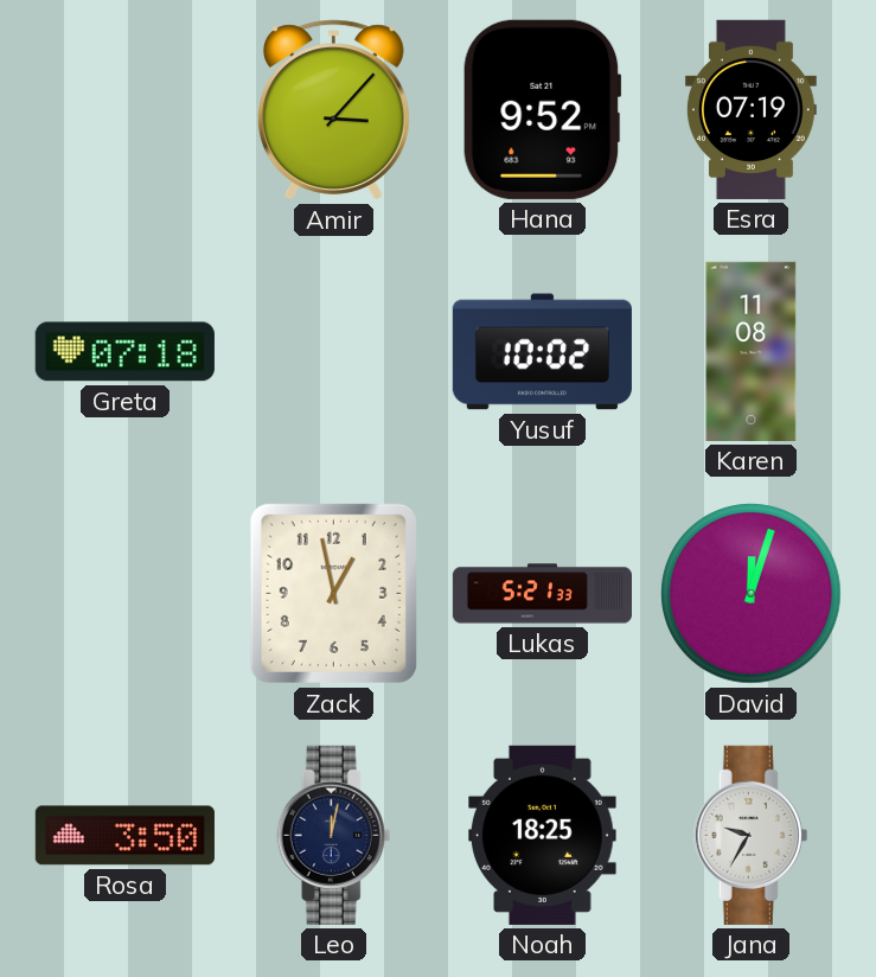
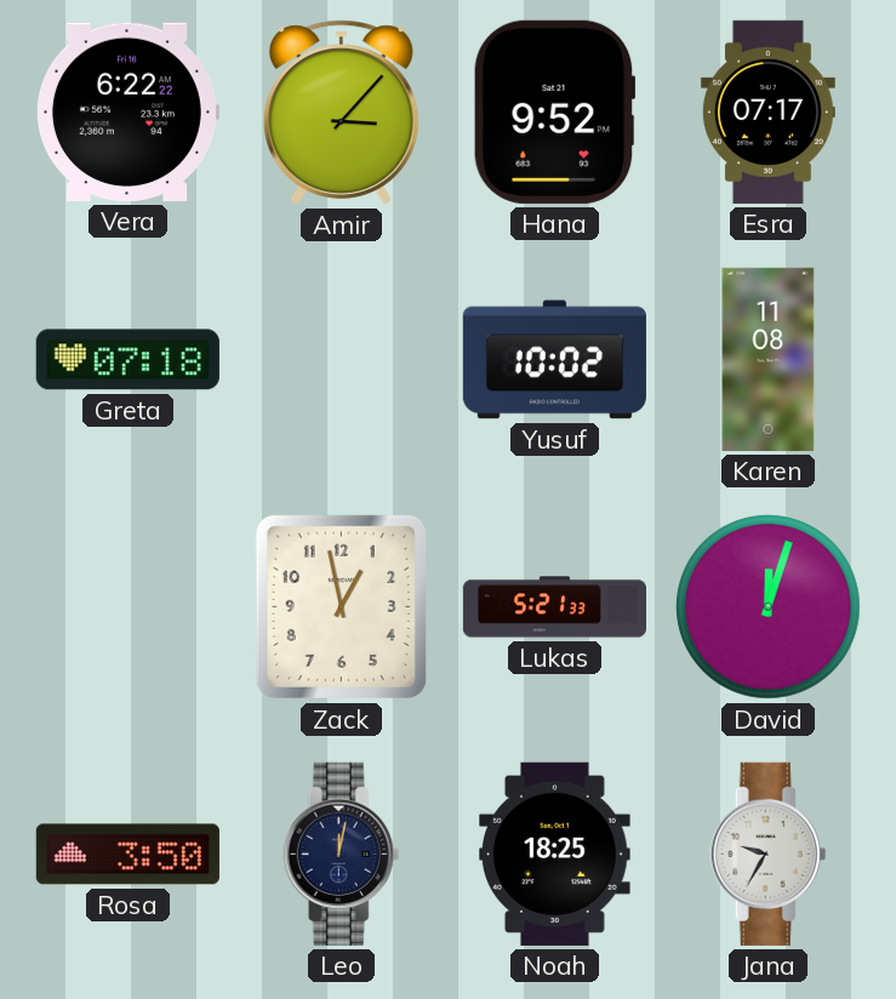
Vera: none -> 6:22 (127, 112)
Esra: 07:19 -> 07:17 (767, 112)
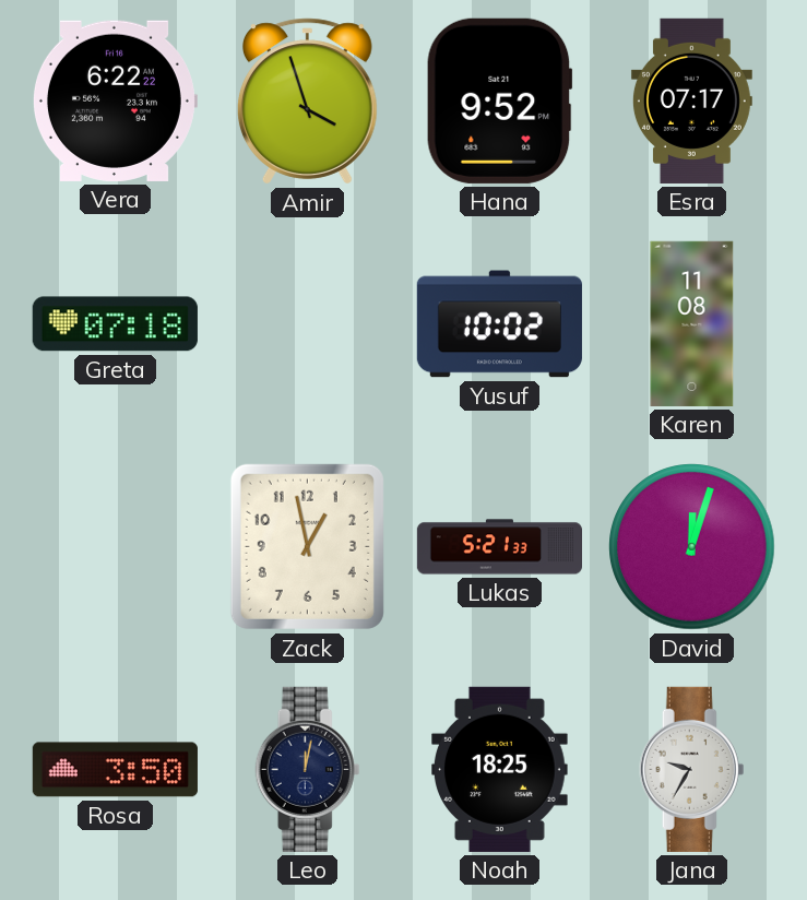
Amir: 3:07 -> 3:57 (307, 102)
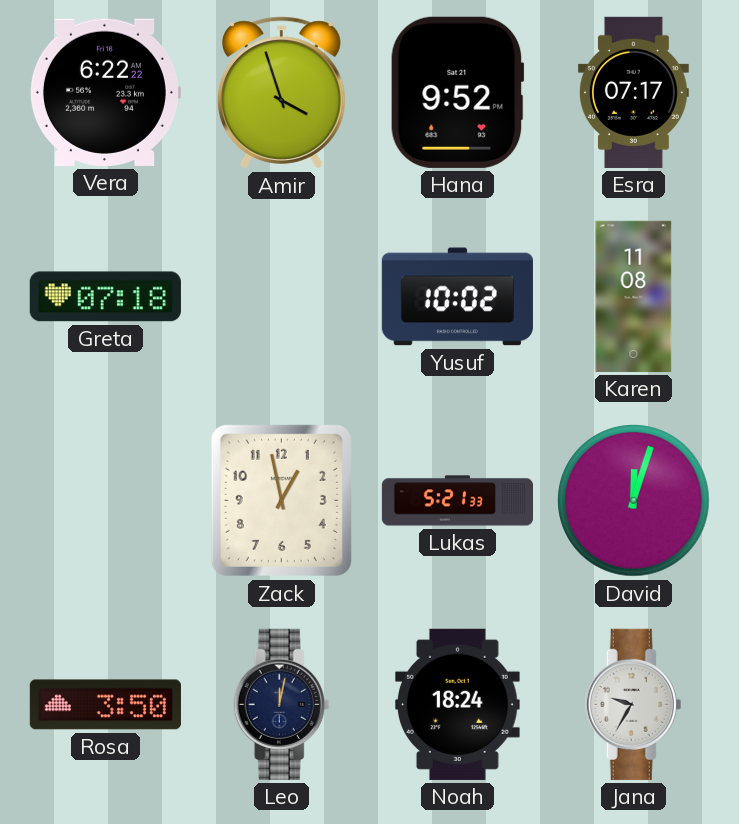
Noah: 18:25 -> 18:24 (458, 704)
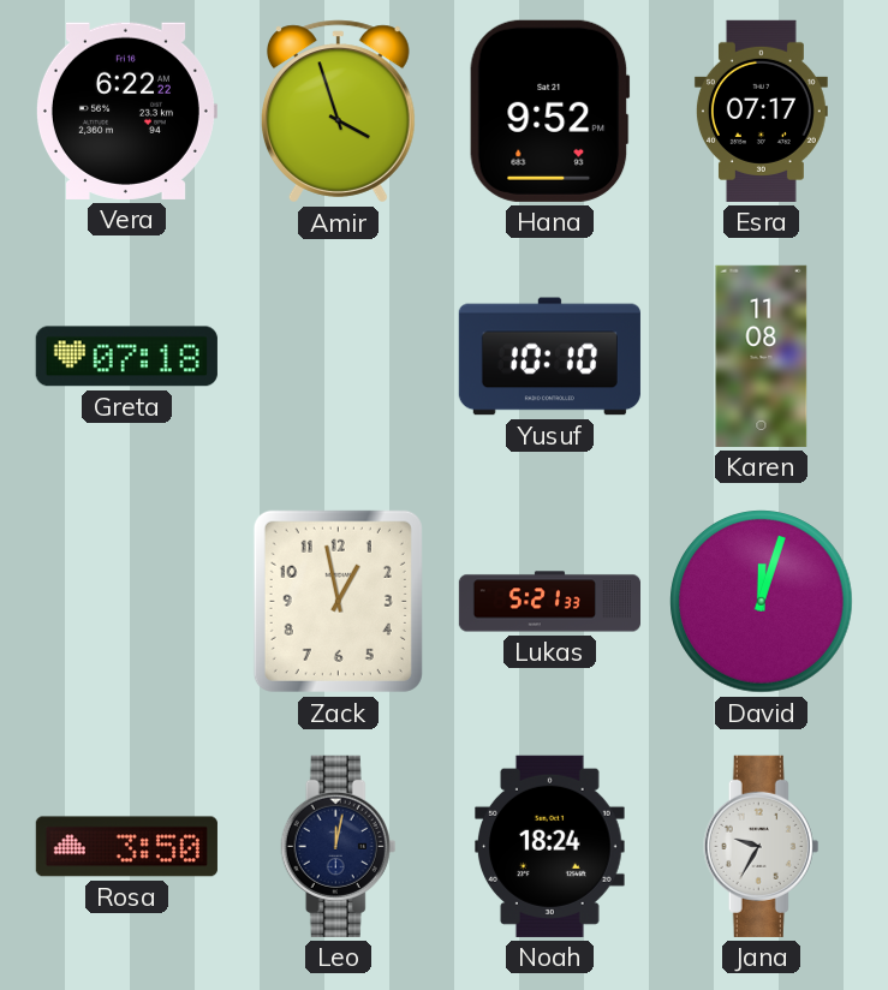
Yusuf: 10:02 -> 10:10 (549, 357)
